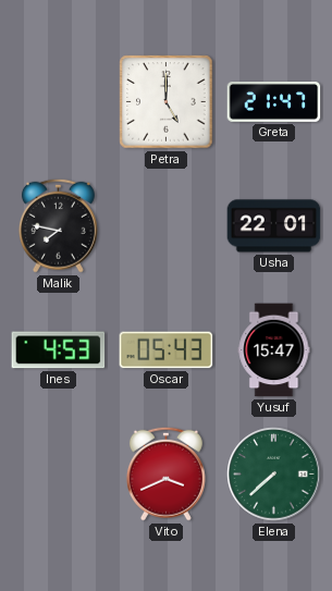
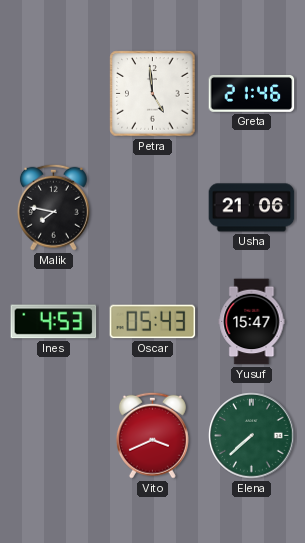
Petra: 5:00 -> 4:59 (153, 94)
Greta: 21:47 -> 21:46 (252, 93)
Usha: 22:01 -> 21:06 (252, 208)
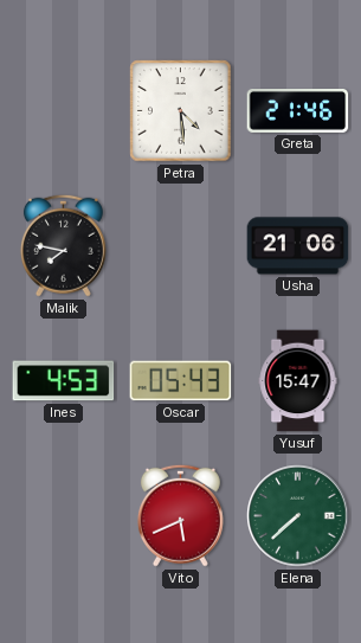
Petra: 4:59 -> 4:29 (181, 111)
Vito: 3:41 -> 5:41 (180, 515)
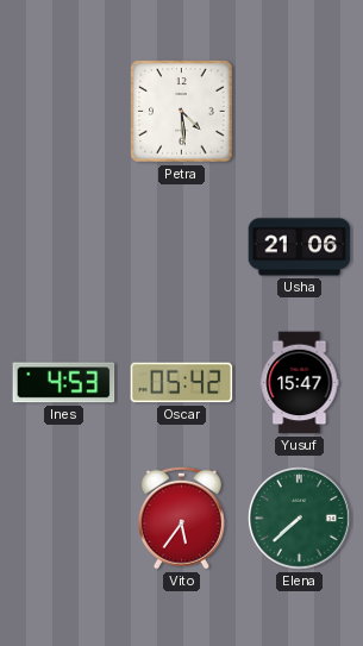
Greta: 21:46 -> none (298, 110)
Malik: 7:47 -> none (63, 245)
Oscar: 05:43 -> 05:42 (182, 383)
Vito: 5:41 -> 5:36 (181, 518)
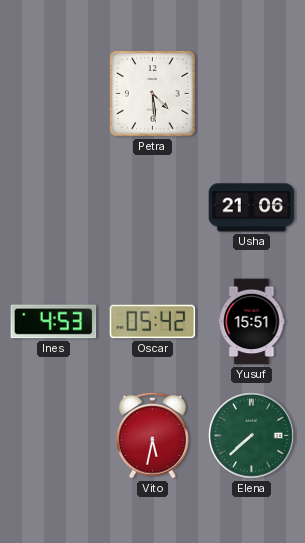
Yusuf: 15:47 -> 15:51 (252, 322)
Vito: 5:36 -> 5:32 (152, 435)
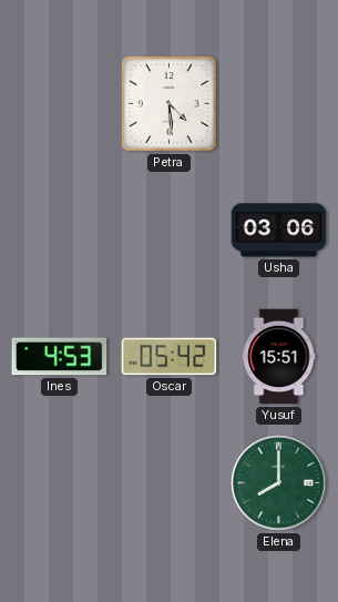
Usha: 21:06 -> 03:06 (279, 231)
Vito: 5:32 -> none (152, 435)
Elena: 7:38 -> 8:00 (279, 483)
